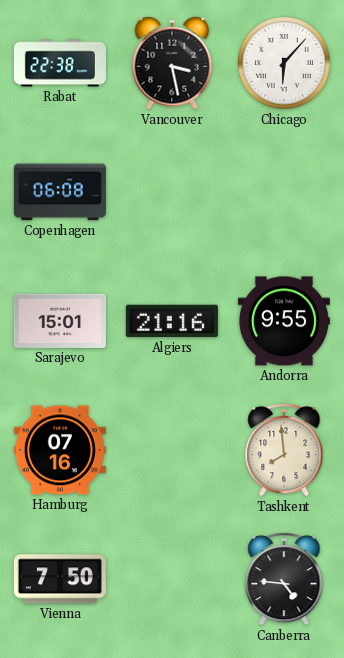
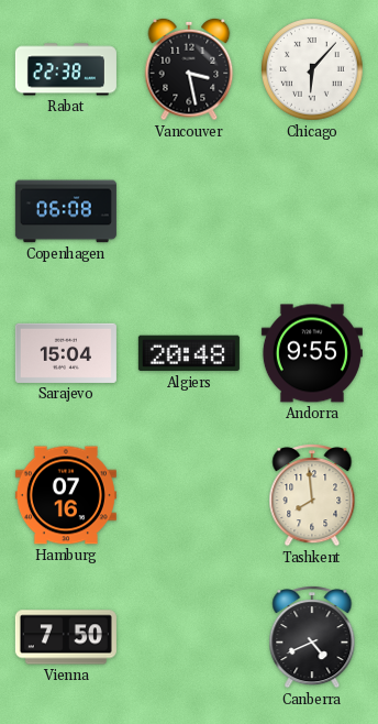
Sarajevo: 15:01 -> 15:04 (66, 353)
Algiers: 21:16 -> 20:48 (189, 353)
Canberra: 4:46 -> 4:41 (312, 638)
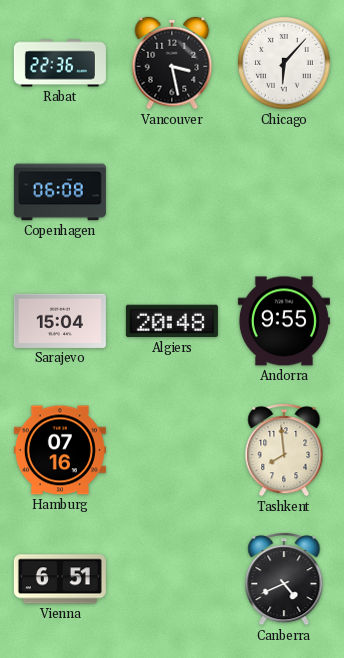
Rabat: 22:38 -> 22:36 (60, 63)
Vienna: 7:50 -> 6:51 (60, 579)
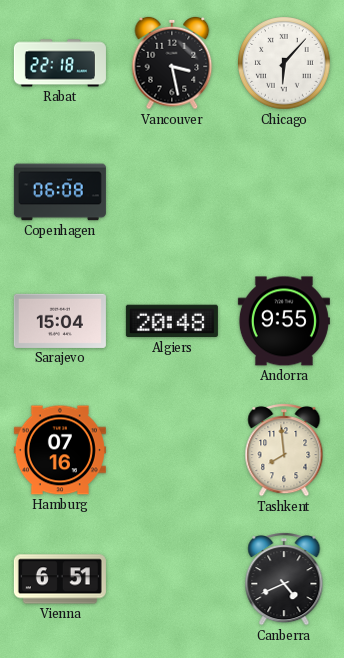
Rabat: 22:36 -> 22:18 (60, 63)
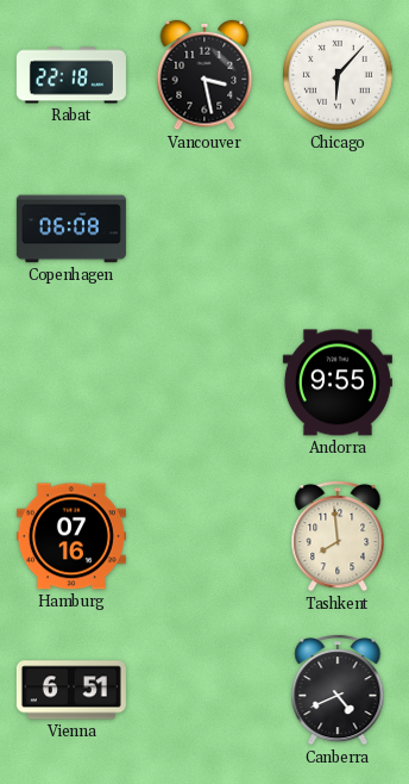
Sarajevo: 15:04 -> none (60, 321)
Algiers: 20:48 -> none (172, 321)
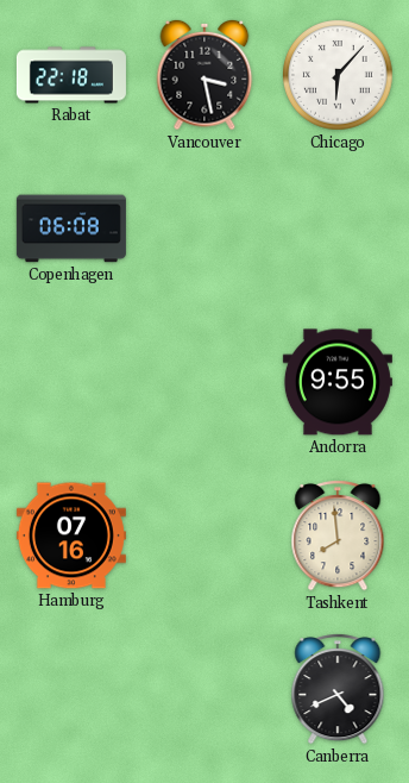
Vienna: 6:51 -> none (71, 690)
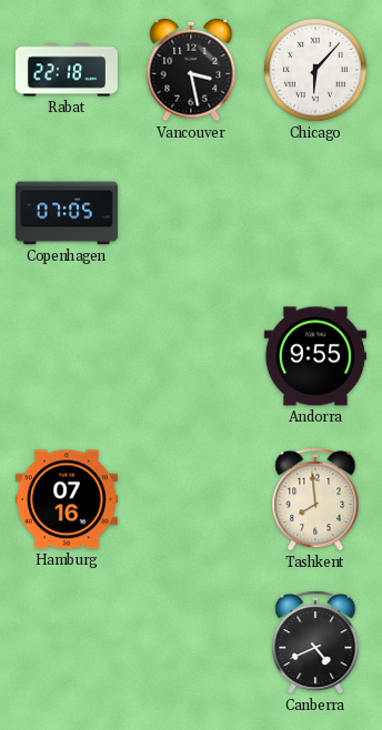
Copenhagen: 06:08 -> 07:05 (67, 213)
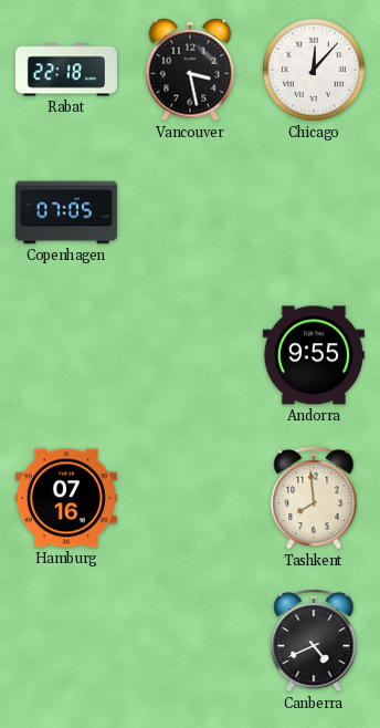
Chicago: 6:07 -> 12:07 (314, 70)
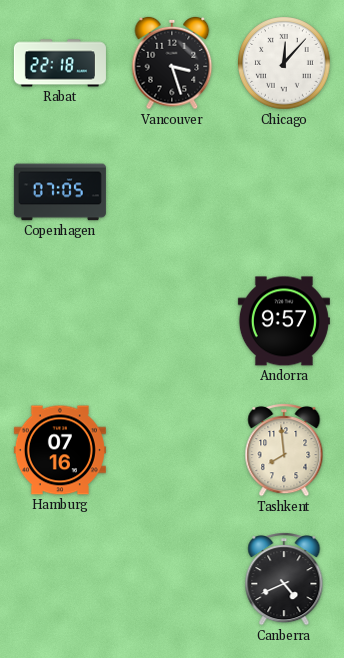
Vancouver: 3:28 -> 3:27 (172, 63)
Andorra: 9:55 -> 9:57 (284, 321)
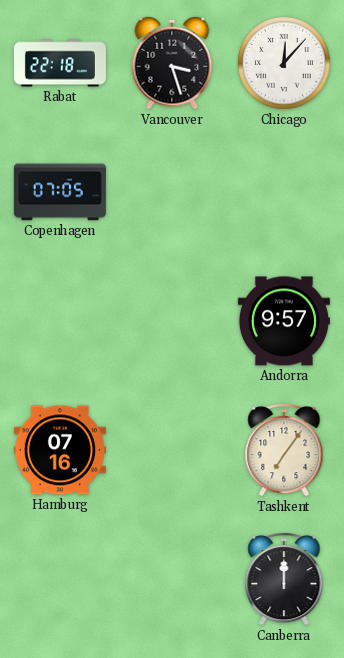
Tashkent: 7:59 -> 7:06 (284, 451)
Canberra: 4:41 -> 12:00 (284, 580)
